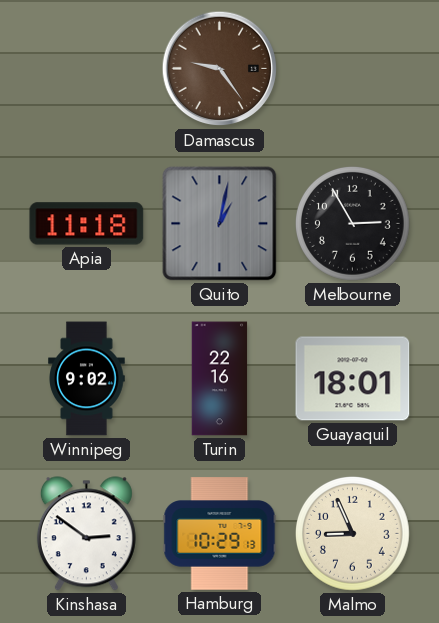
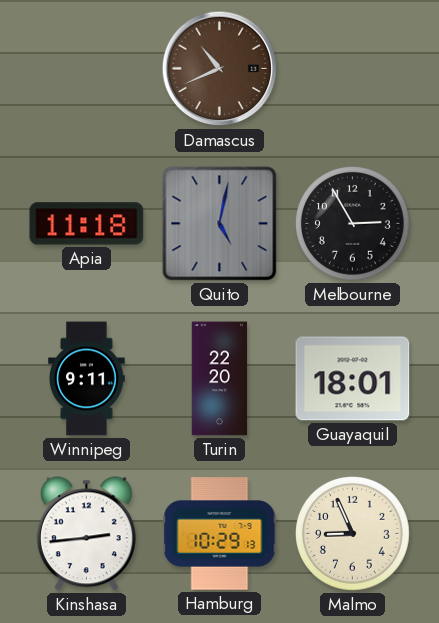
Damascus: 9:24 -> 10:41 (220, 69)
Quito: 1:02 -> 5:02 (220, 224)
Winnipeg: 9:02 -> 9:11 (87, 379)
Turin: 22:16 -> 22:20 (220, 379)
Kinshasa: 2:51 -> 2:44 (86, 534)
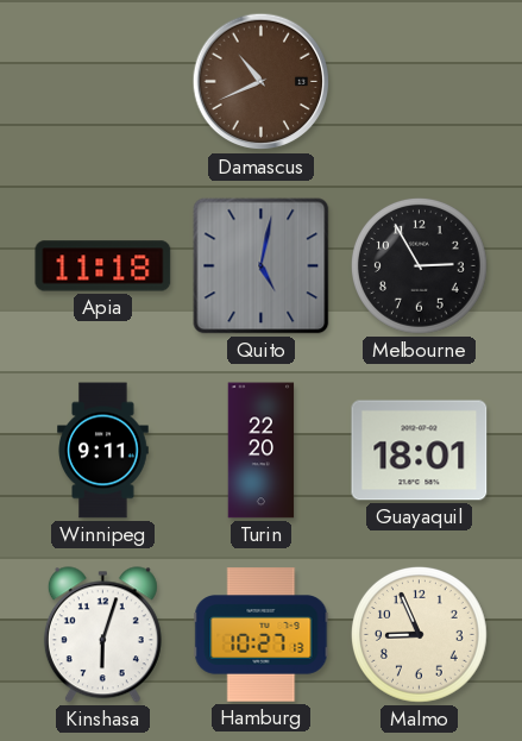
Kinshasa: 2:44 -> 6:03 (102, 635)
Hamburg: 10:29 -> 10:27 (262, 635)
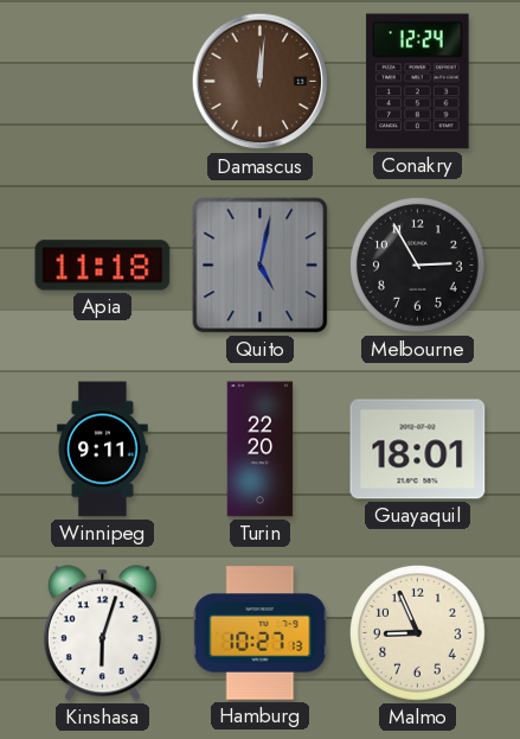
Damascus: 10:41 -> 12:01 (261, 82)
Conakry: none -> 12:24 (418, 82)
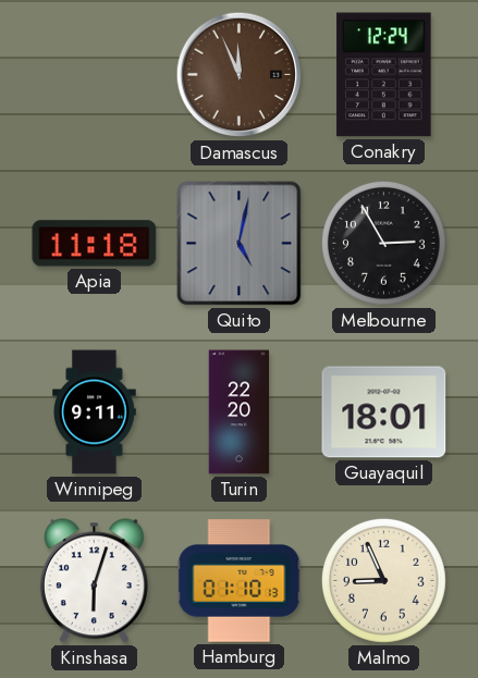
Damascus: 12:01 -> 11:56 (240, 75)
Hamburg: 10:27 -> 01:10 (240, 581)
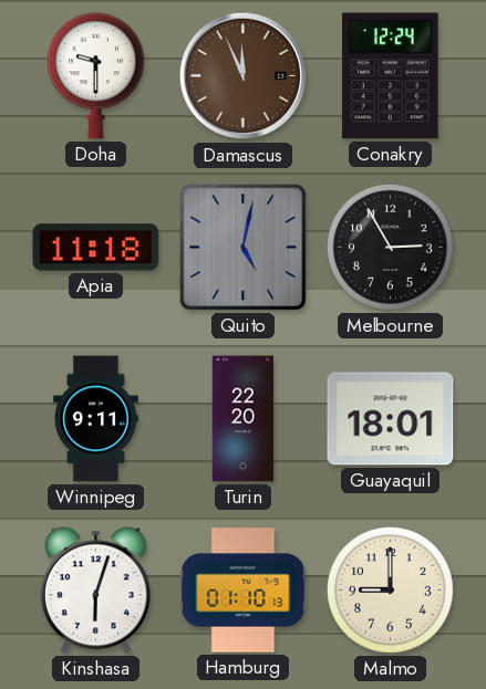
Doha: none -> 9:30 (95, 76)
Malmo: 8:56 -> 9:00 (391, 591)
